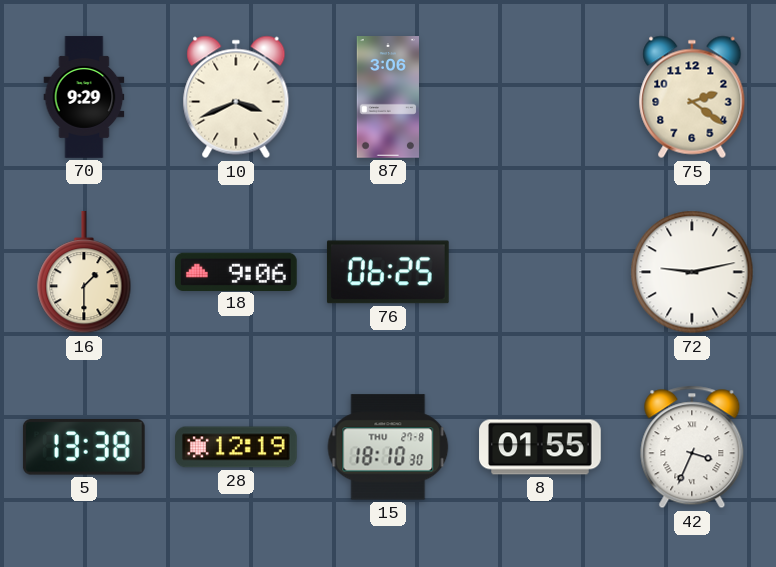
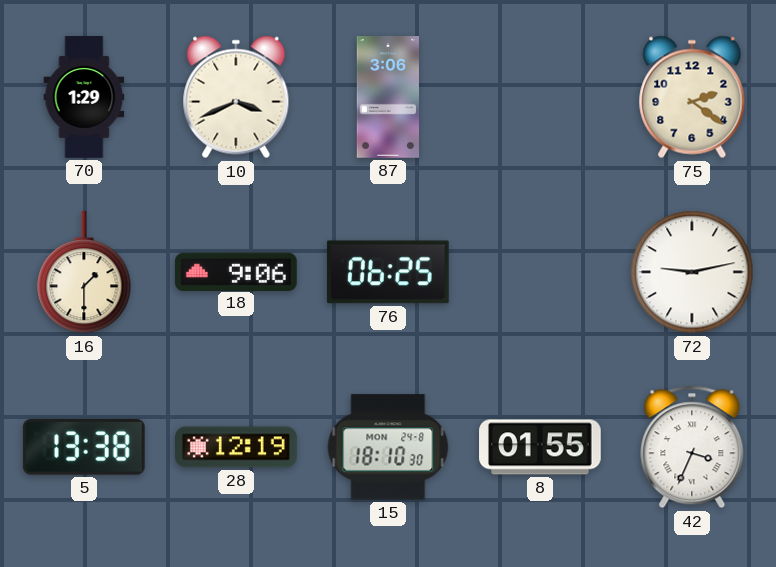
70: 9:29 -> 1:29 (84, 97)
15 date: THU 27-8 -> MON 24-8 (388, 447)
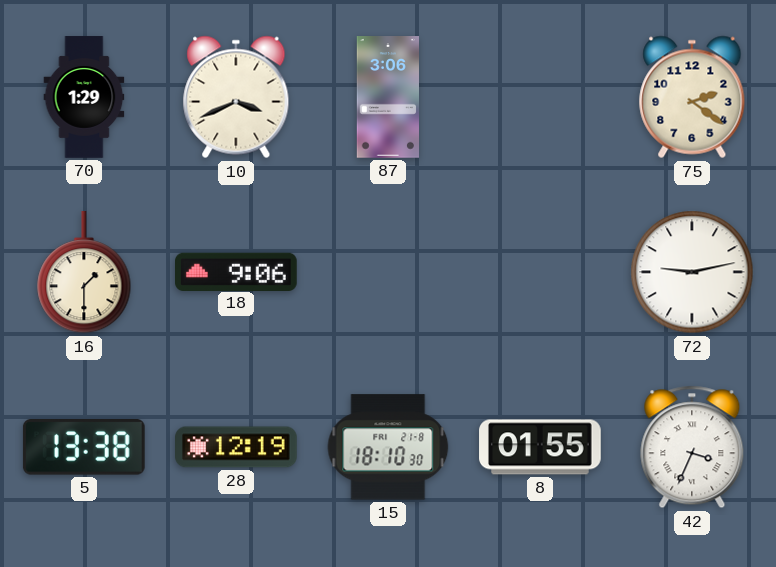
76: 06:25 -> none (388, 272)
15 date: MON 24-8 -> FRI 21-8 (388, 447)
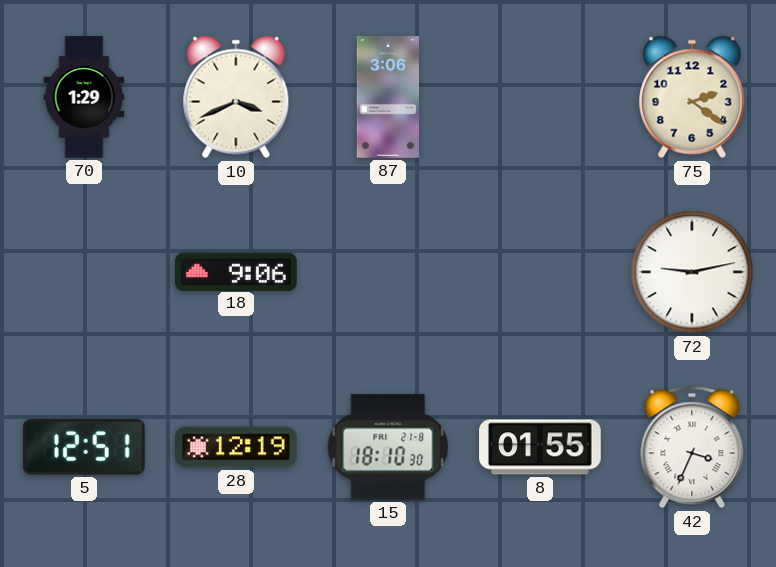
16: 1:30 -> none (84, 273)
5: 13:38 -> 12:51 (84, 447)
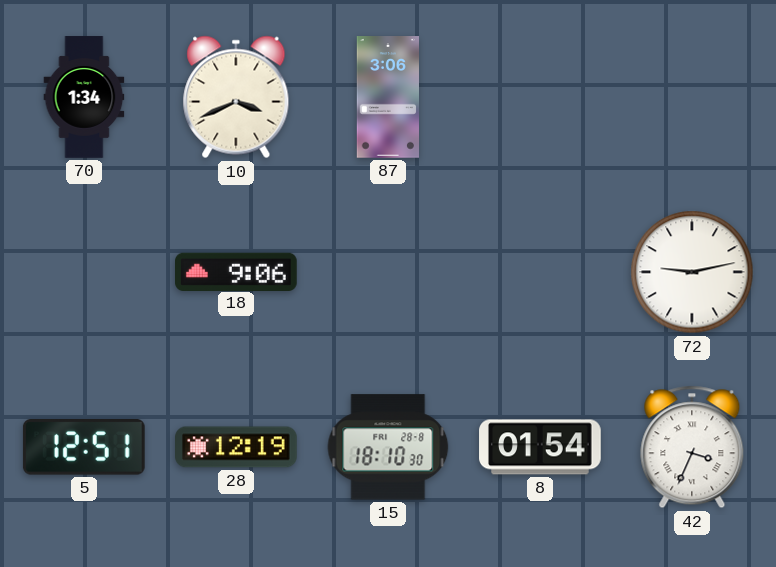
70: 1:29 -> 1:34 (84, 97)
75: 2:21 -> none (692, 97)
15 date: FRI 21-8 -> FRI 28-8 (388, 447)
8: 01:55 -> 01:54 (540, 447)
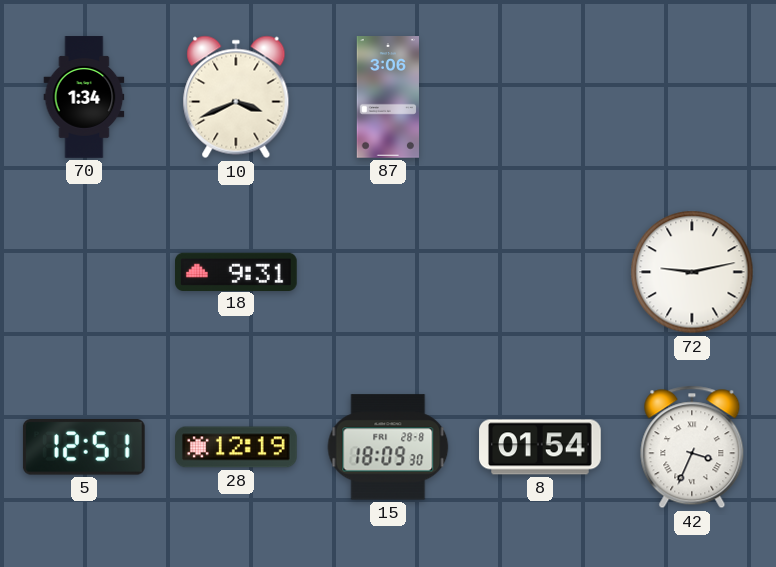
18: 9:06 -> 9:31 (237, 271)
15: 18:10 -> 18:09 (388, 447)
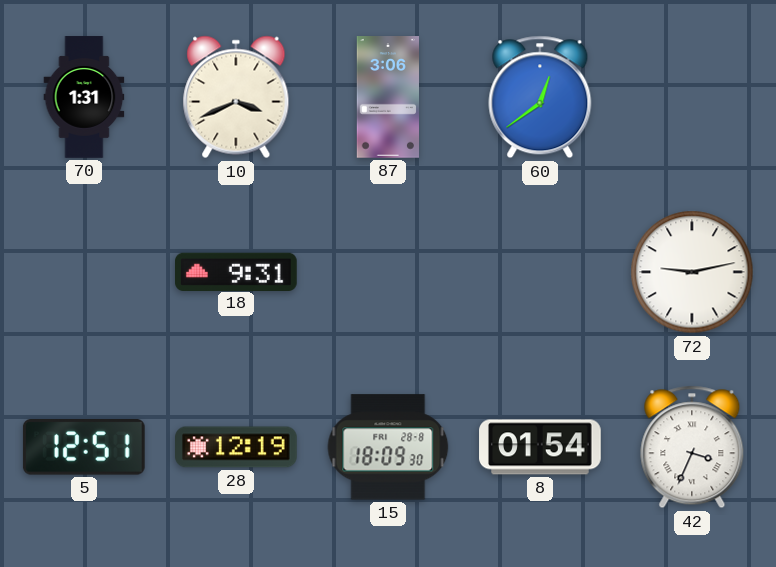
70: 1:34 -> 1:31 (84, 97)
60: none -> 12:39 (540, 97)
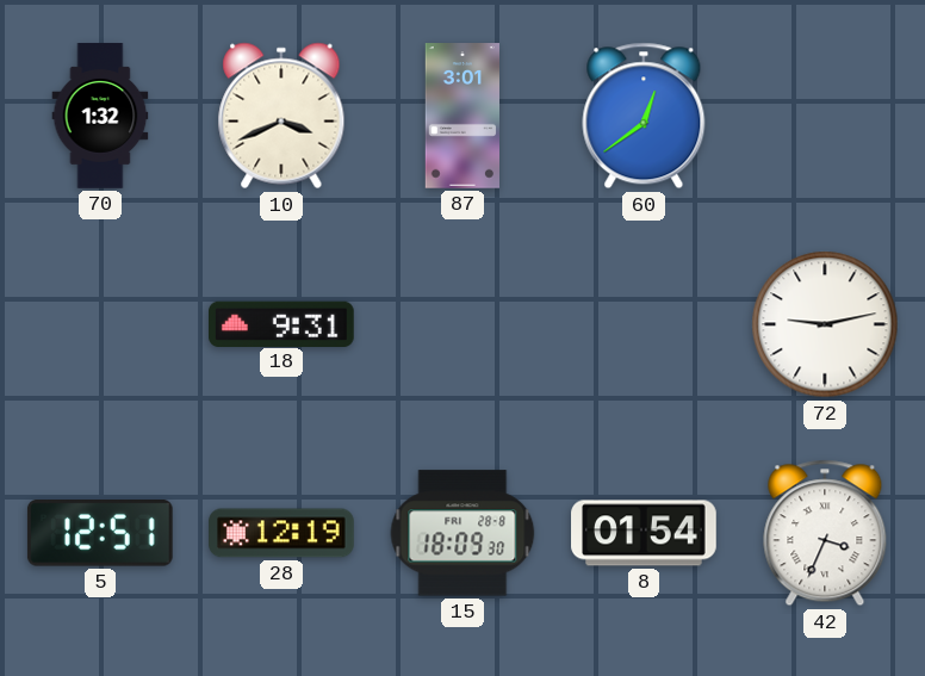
70: 1:31 -> 1:32 (100, 116)
87: 3:06 -> 3:01 (461, 116)
